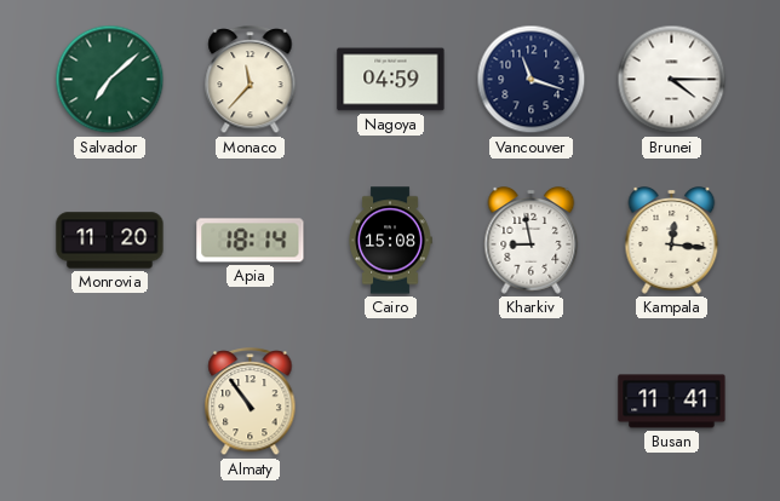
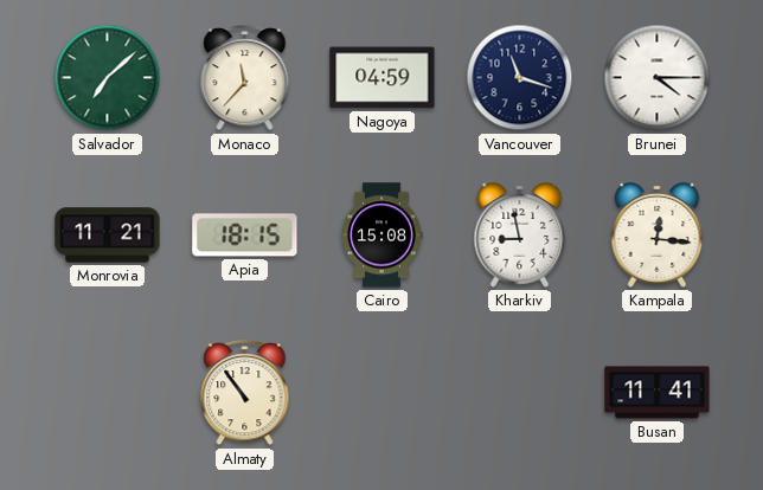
Monrovia: 11:20 -> 11:21 (108, 236)
Apia: 18:14 -> 18:15 (245, 236)
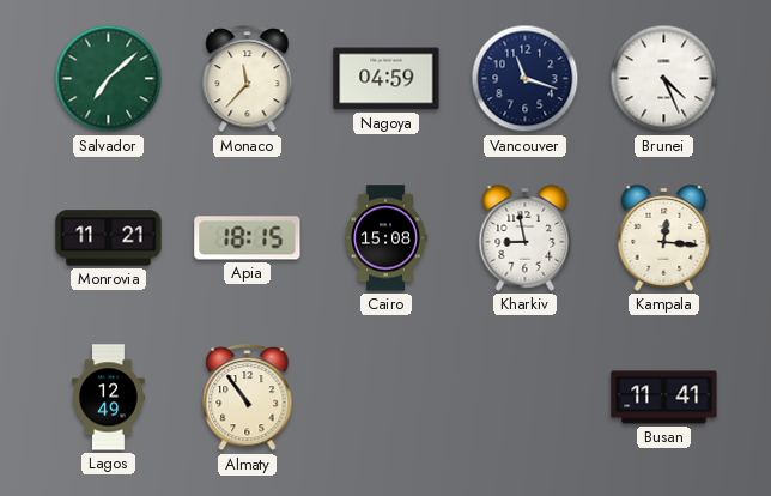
Brunei: 4:15 -> 4:26 (664, 79)
Lagos: none -> 12:49 (109, 398)
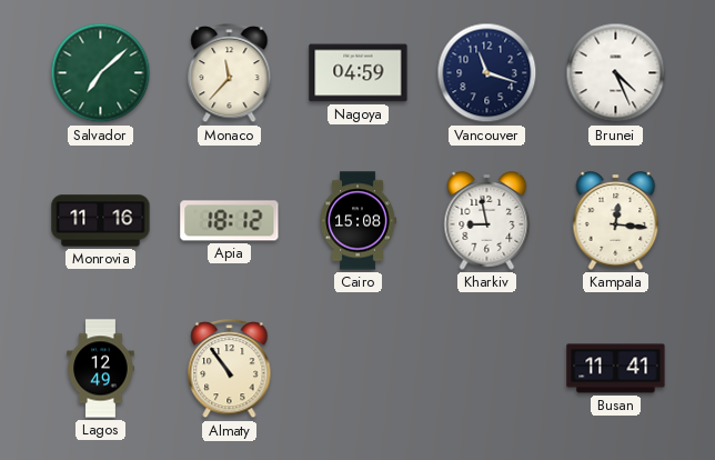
Monrovia: 11:21 -> 11:16 (101, 221)
Apia: 18:15 -> 18:12 (230, 221)
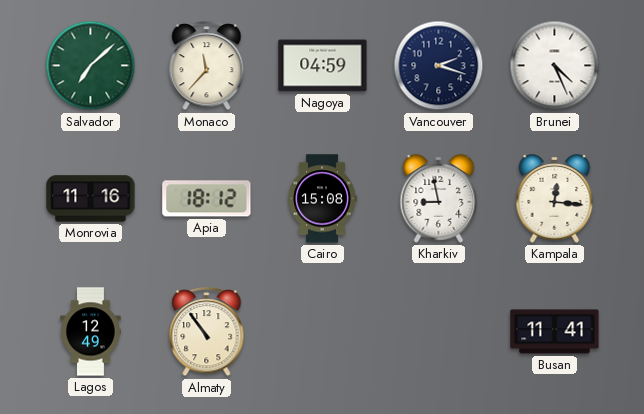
Vancouver: 11:18 -> 2:18 (439, 66)
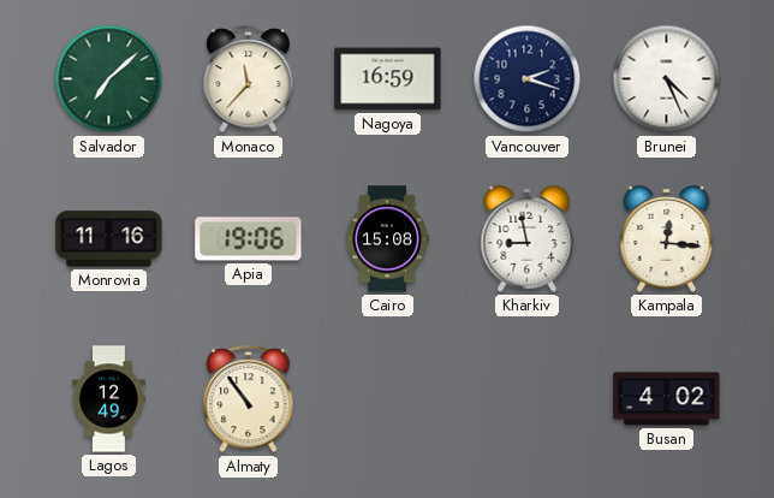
Nagoya: 04:59 -> 16:59 (388, 79)
Apia: 18:12 -> 19:06 (249, 239)
Busan: 11:41 -> 4:02 (667, 399)
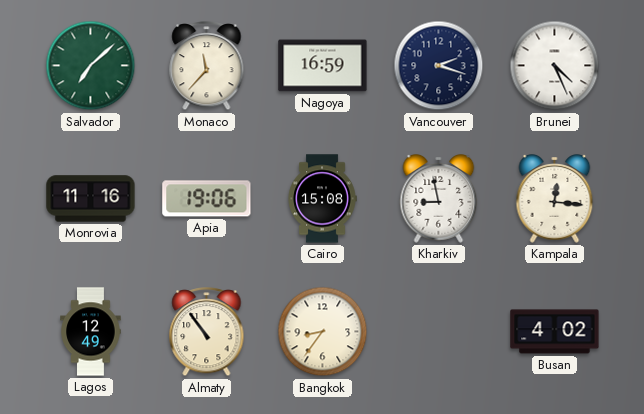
Bangkok: none -> 8:36 (323, 332)
